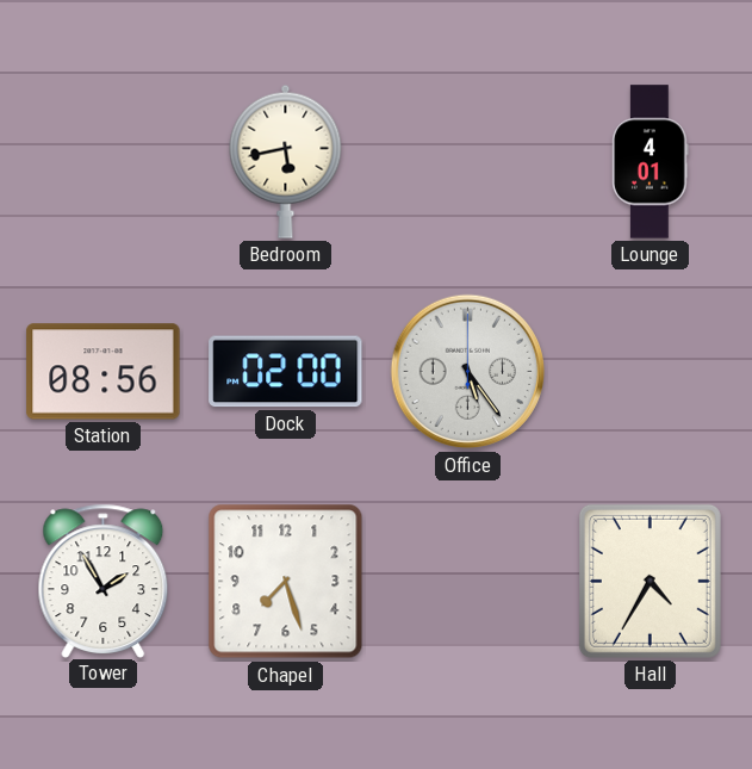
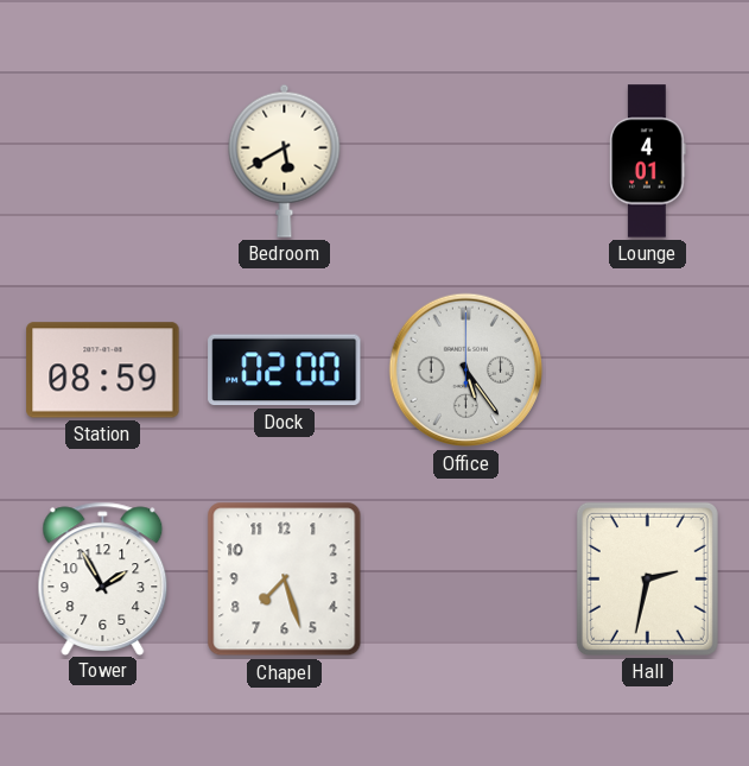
Bedroom: 5:43 -> 5:40 (285, 160)
Station: 08:56 -> 08:59 (103, 371)
Hall: 4:35 -> 2:32 (647, 578)
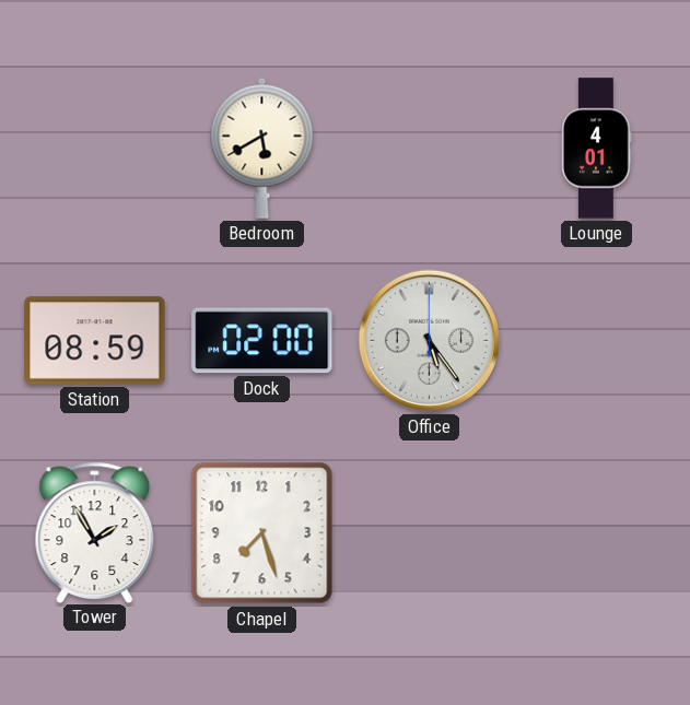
Hall: 2:32 -> none (647, 578)
